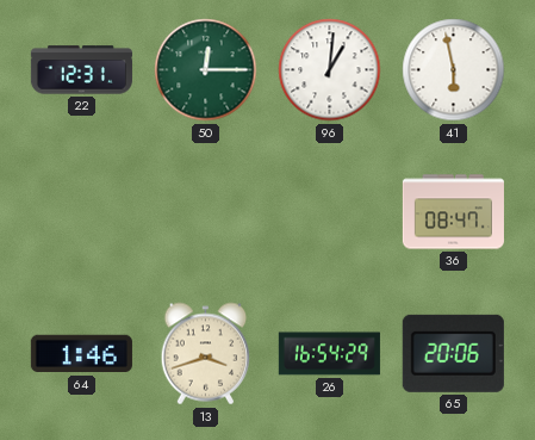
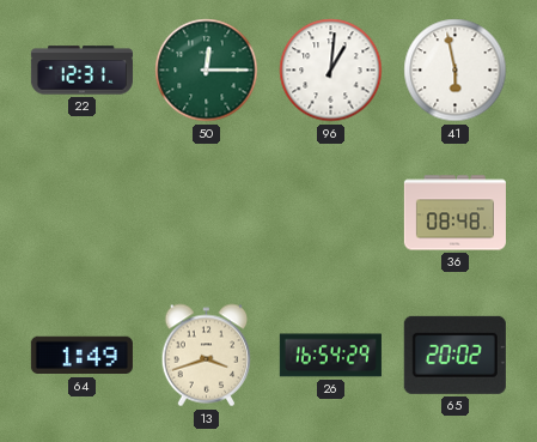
36: 08:47 -> 08:48 (454, 213)
64: 1:46 -> 1:49 (81, 356)
65: 20:06 -> 20:02 (454, 355)
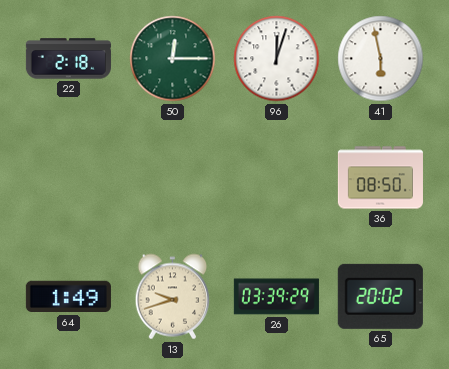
22: 12:31 -> 2:18 (68, 59)
96: 1:01 -> 12:03 (277, 59)
36: 08:48 -> 08:50 (380, 178)
13: 3:42 -> 9:42 (173, 297)
26: 16:54 -> 03:39 (276, 297)
